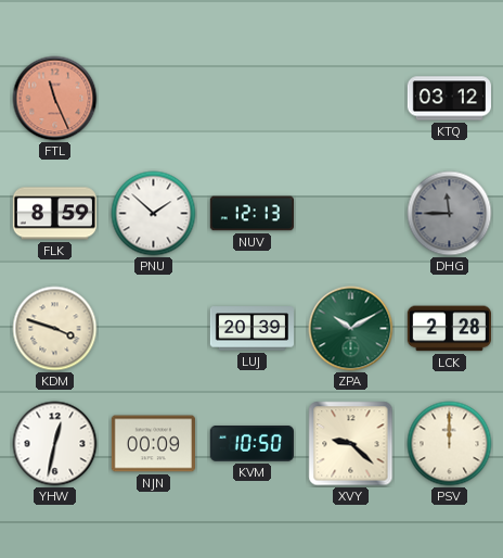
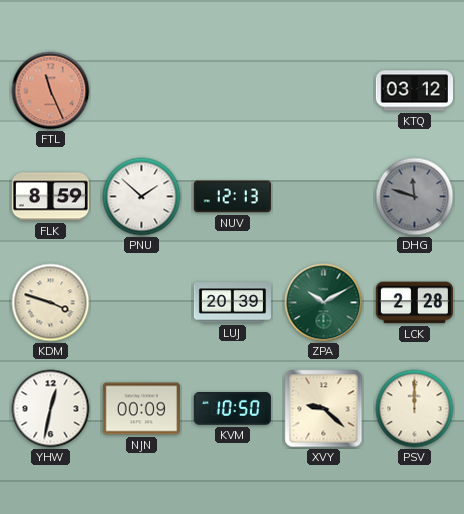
DHG: 11:45 -> 11:48 (415, 197)
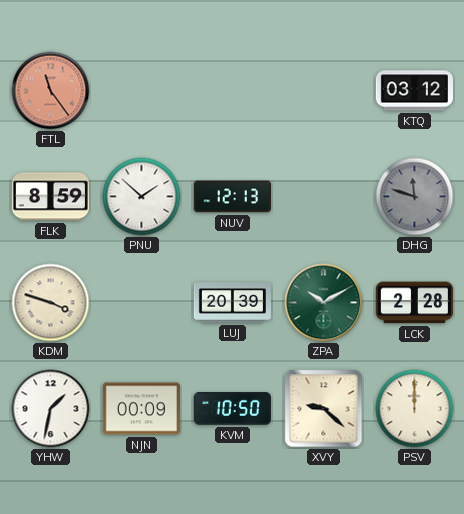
FTL: 11:26 -> 11:24 (51, 91)
YHW: 12:32 -> 1:32 (51, 409)
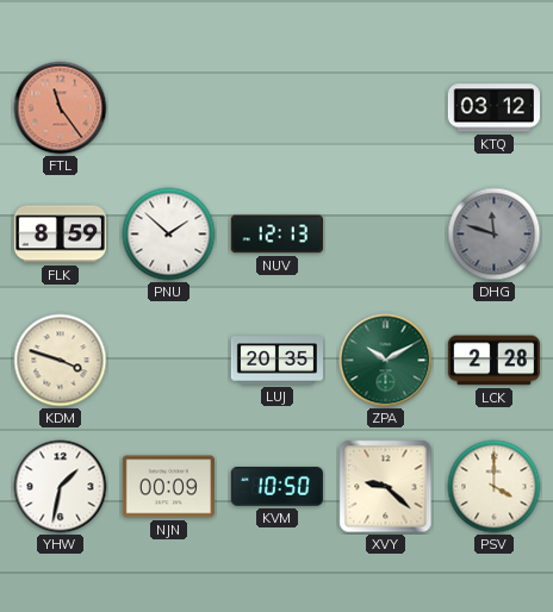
LUJ: 20:39 -> 20:35 (276, 361)
PSV: 12:00 -> 4:00 (495, 487)
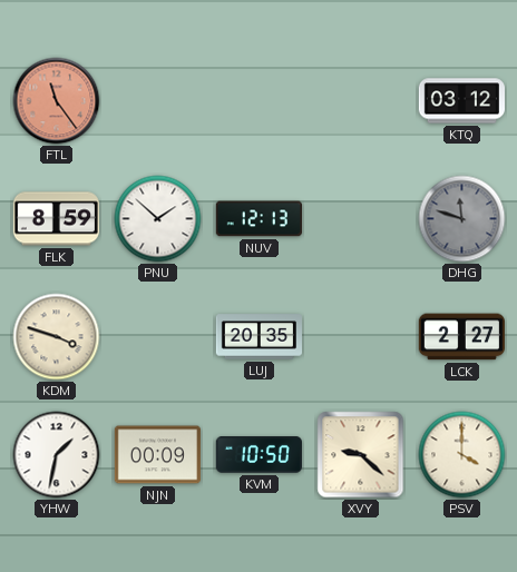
ZPA: 10:10 -> none (386, 361)
LCK: 2:28 -> 2:27 (461, 337)
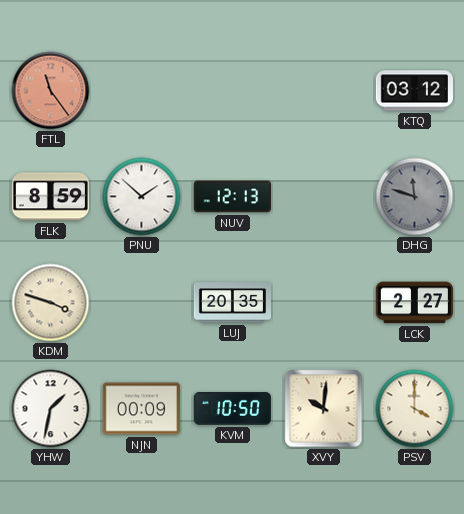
XVY: 9:22 -> 10:01 (324, 409)
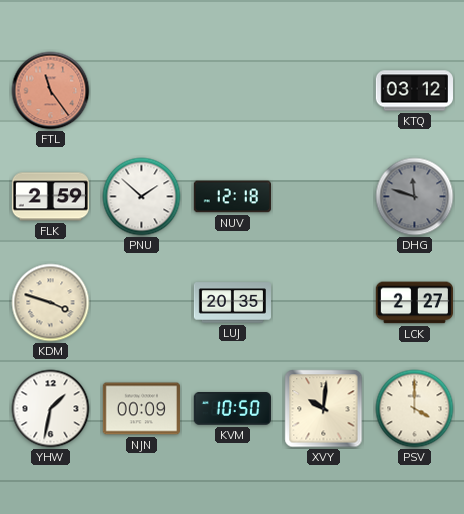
FLK: 8:59 -> 2:59 (50, 197)
NUV: 12:13 -> 12:18 (232, 197)
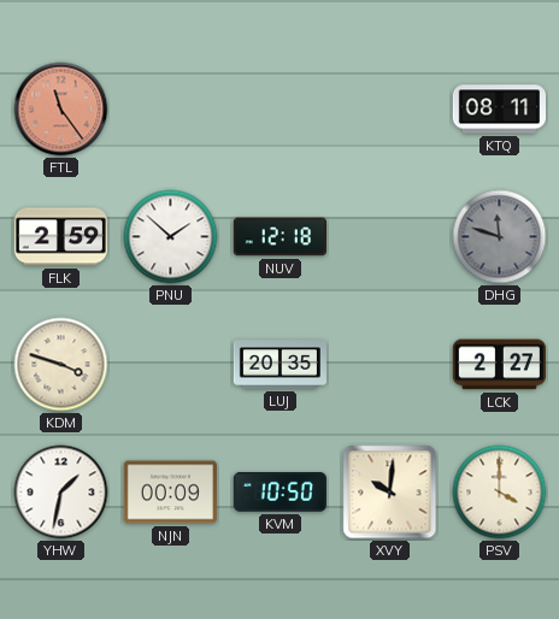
KTQ: 03:12 -> 08:11 (499, 110)
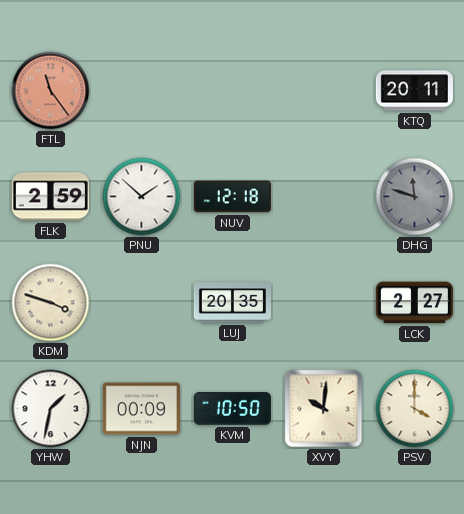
KTQ: 08:11 -> 20:11 (414, 91)
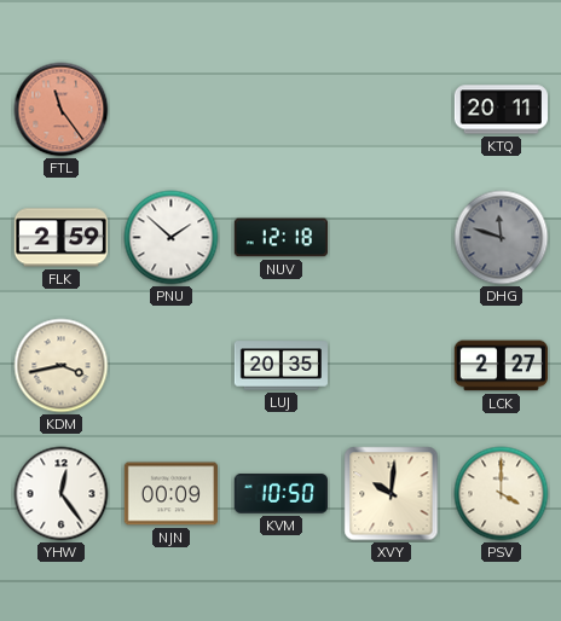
KDM: 3:48 -> 3:43 (62, 366)
YHW: 1:32 -> 12:24 (62, 494)
